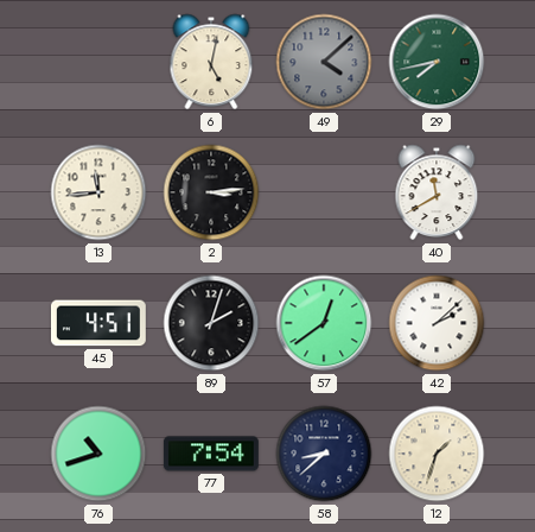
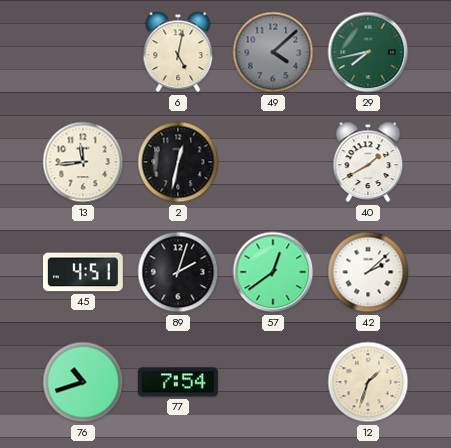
2: 3:14 -> 12:32 (178, 162)
40: 11:40 -> 1:40 (368, 162)
58: 8:38 -> none (324, 454)
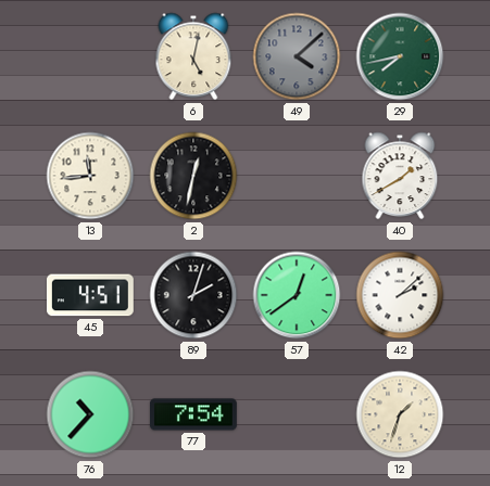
76: 10:42 -> 10:37 (90, 414)
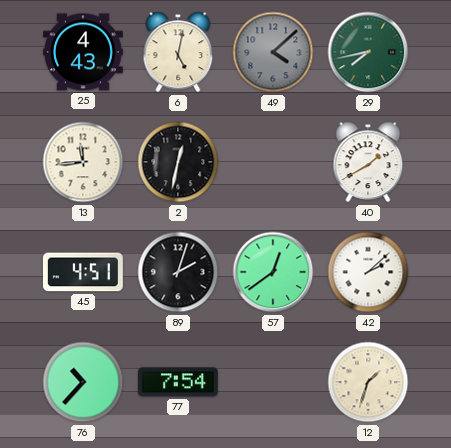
25: none -> 4:43 (83, 52)
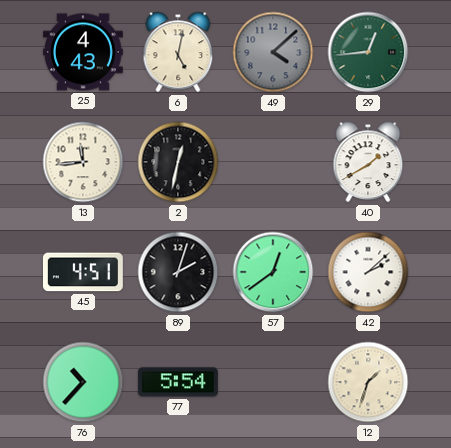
29: 7:43 -> 12:44 (368, 52)
77: 7:54 -> 5:54 (178, 382)
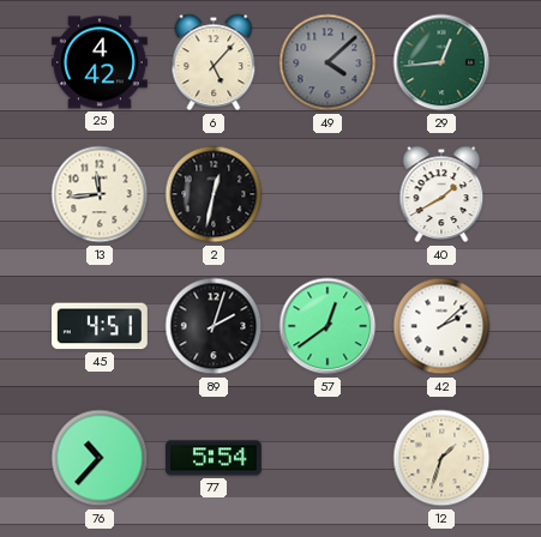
25: 4:43 -> 4:42 (100, 62)
6: 5:02 -> 5:07 (214, 62)
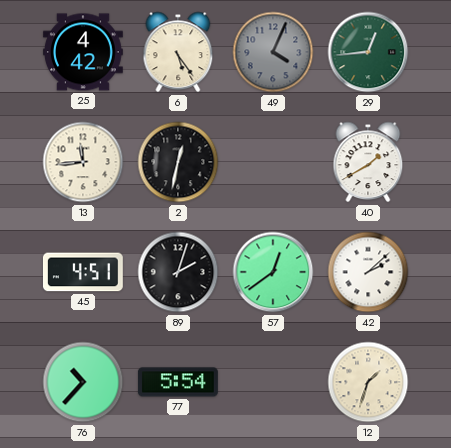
6: 5:07 -> 5:24 (178, 52)
49: 4:08 -> 4:04 (273, 52)
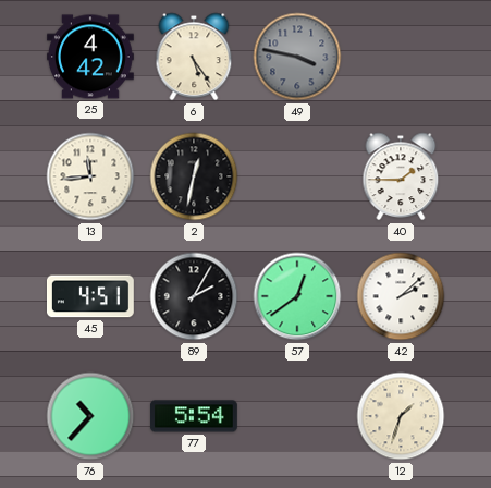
49: 4:04 -> 3:47 (297, 57)
29: 12:44 -> none (368, 52)
40: 1:40 -> 1:45 (401, 176)
89: 2:03 -> 2:05 (194, 296)
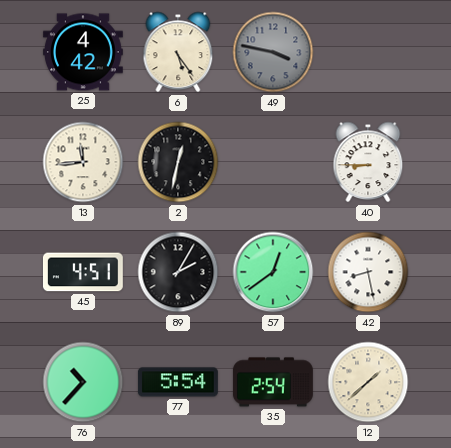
40: 1:45 -> 8:45 (368, 162)
42: 2:08 -> 8:28 (368, 272)
35: none -> 2:54 (273, 382)
12: 1:33 -> 1:38 (368, 382)
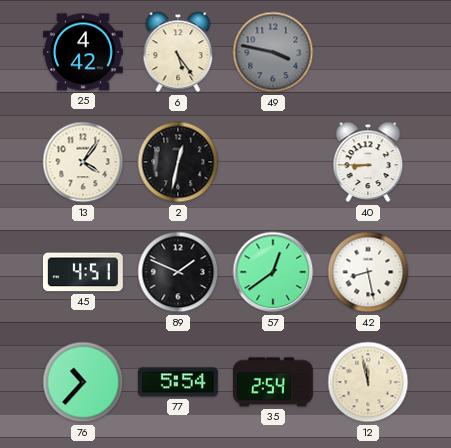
13: 11:44 -> 4:06 (83, 162)
89: 2:05 -> 1:49 (178, 272)
12: 1:38 -> 11:58 (368, 382)
